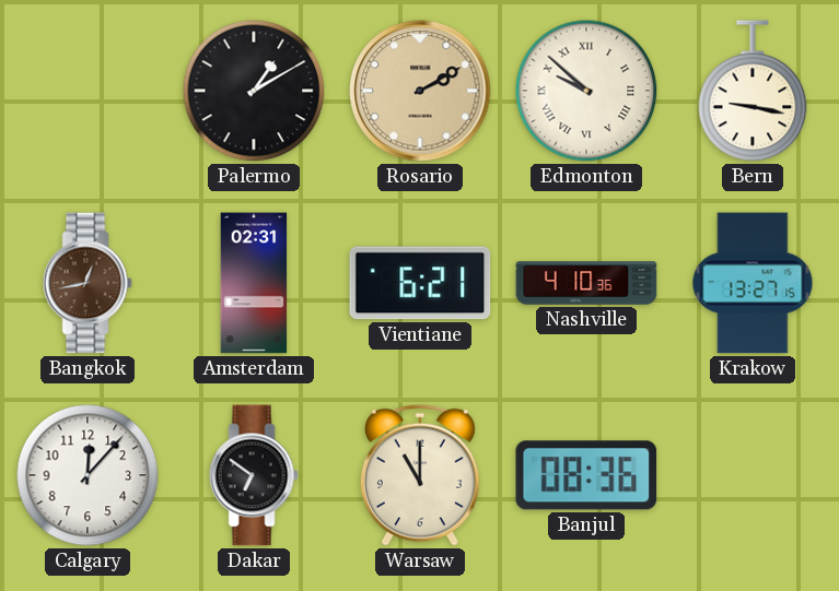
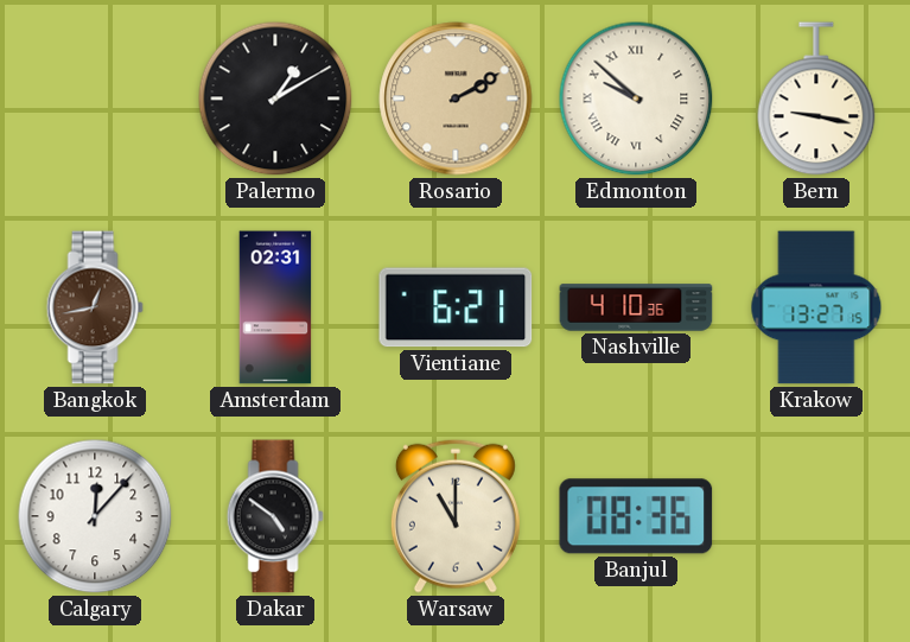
Dakar: 6:51 -> 4:51 (275, 516)
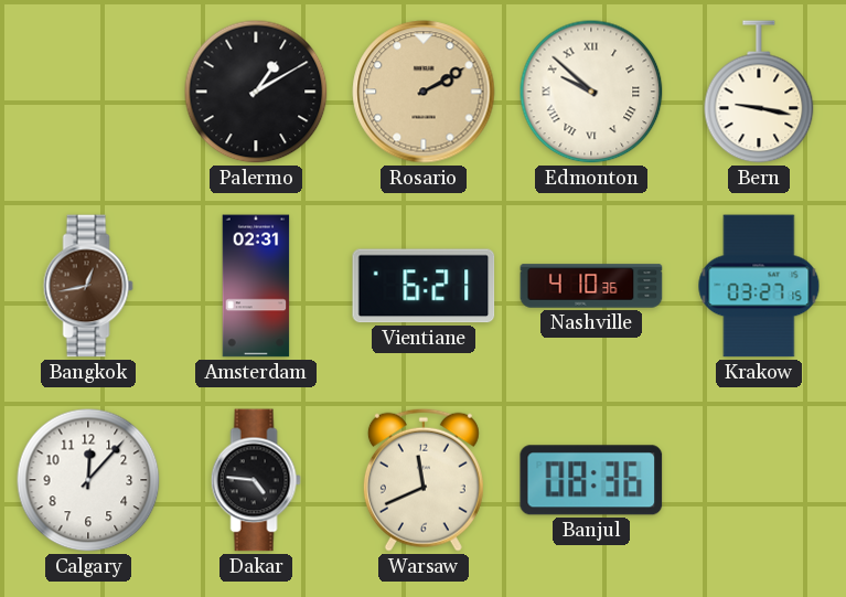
Krakow: 13:27 -> 03:27 (759, 286)
Dakar: 4:51 -> 4:46 (256, 480)
Warsaw: 11:00 -> 11:41 (424, 480)
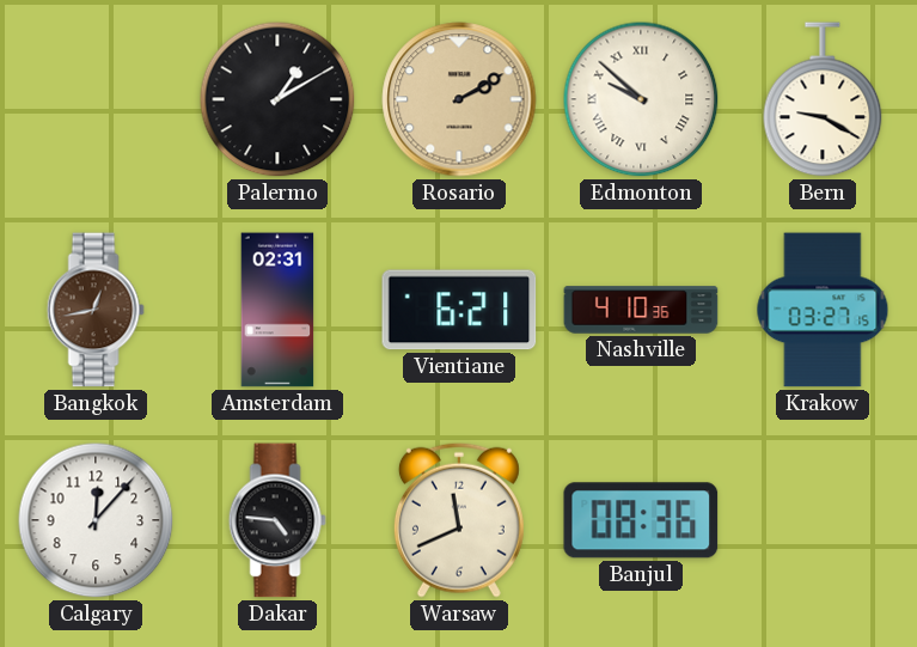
Bern: 9:17 -> 9:20 (823, 99)
